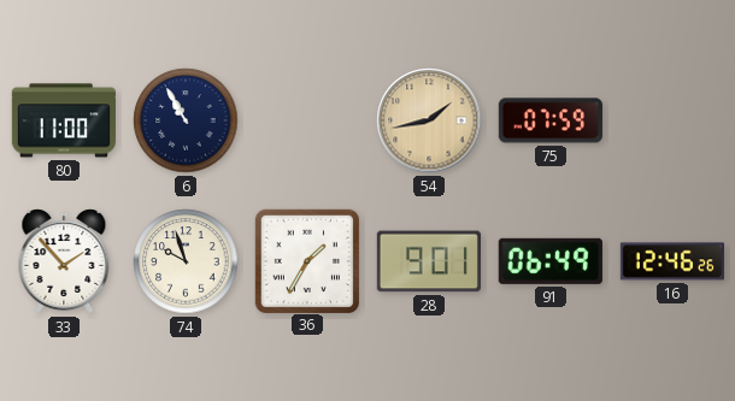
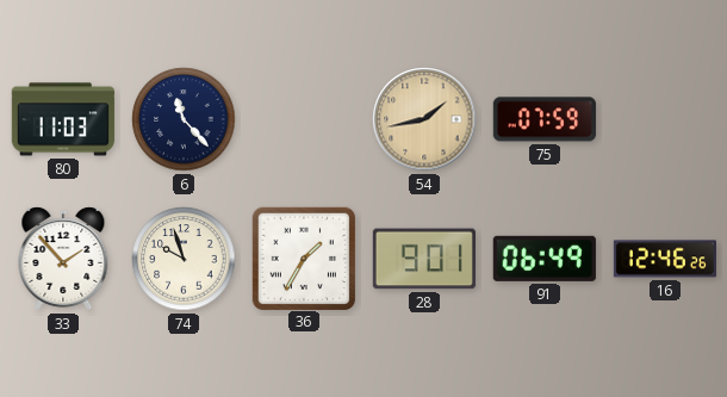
80: 11:00 -> 11:03 (63, 119)
6: 10:55 -> 11:23 (184, 119)
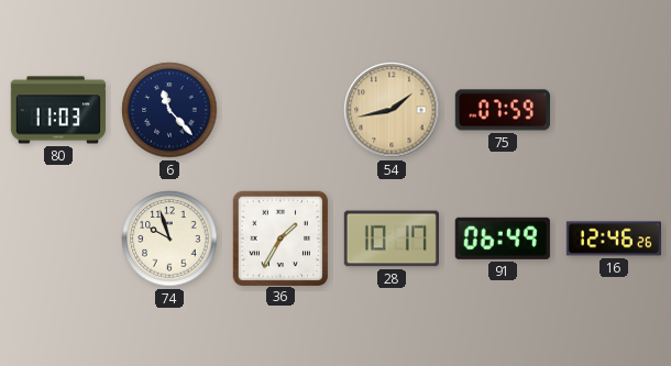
33: 1:53 -> none (63, 259)
28: 9:01 -> 10:17 (392, 239)
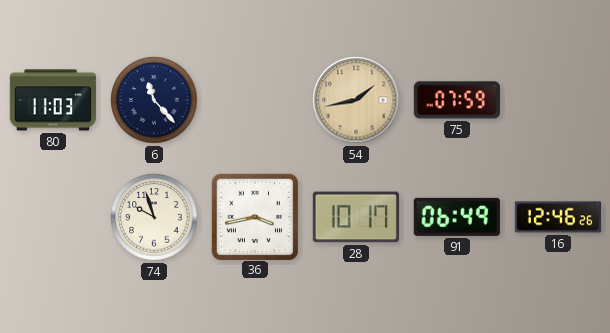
36: 1:35 -> 3:43 (254, 216)
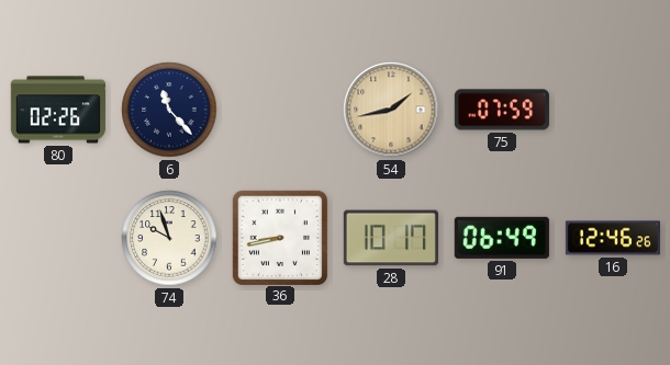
80: 11:03 -> 02:26 (58, 110)
36: 3:43 -> 8:43 (279, 237)
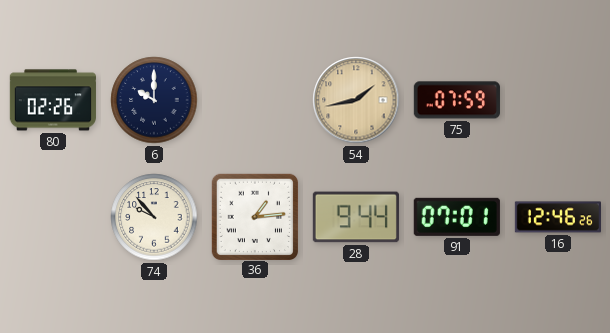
6: 11:23 -> 10:00 (154, 100)
74: 9:57 -> 9:53 (154, 217)
36: 8:43 -> 1:14 (254, 216)
28: 10:17 -> 9:44 (356, 217)
91: 06:49 -> 07:01 (457, 217)
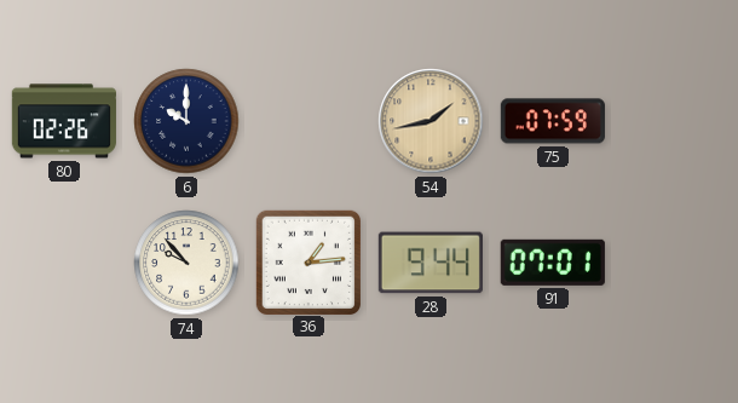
16: 12:46 -> none (557, 217)
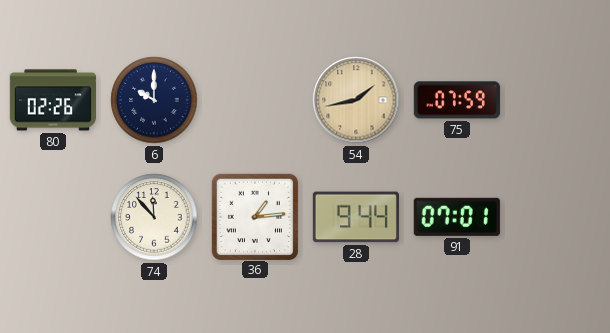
74: 9:53 -> 11:53 (154, 217)
